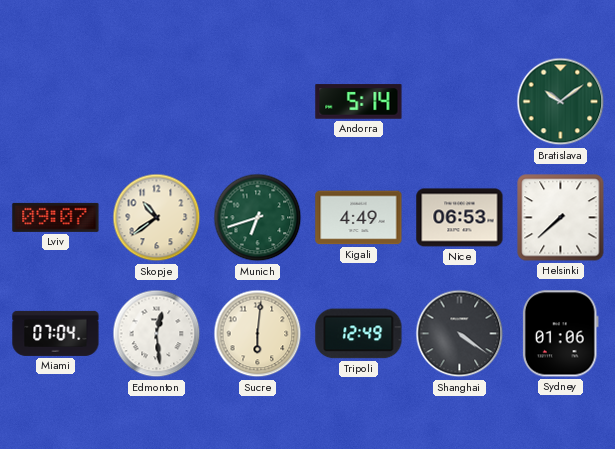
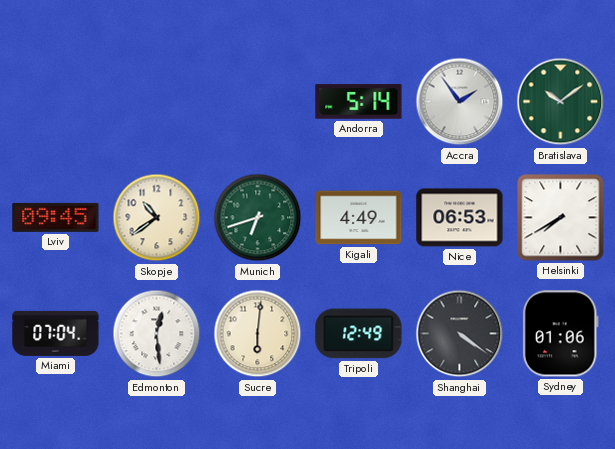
Accra: none -> 1:54 (460, 102)
Lviv: 09:07 -> 09:45 (56, 217)
Helsinki: 7:38 -> 7:40 (561, 218)
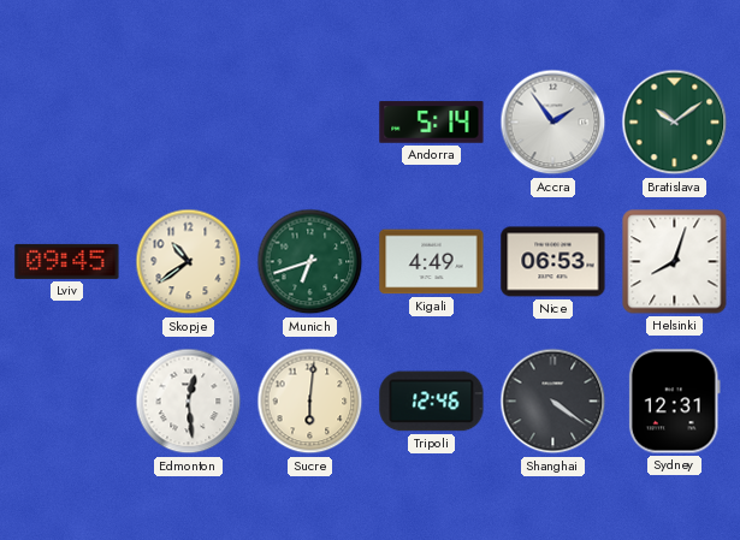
Helsinki: 7:40 -> 8:03 (675, 262)
Miami: 07:04 -> none (56, 333)
Tripoli: 12:49 -> 12:46 (432, 402)
Sydney: 01:06 -> 12:31 (674, 402)
